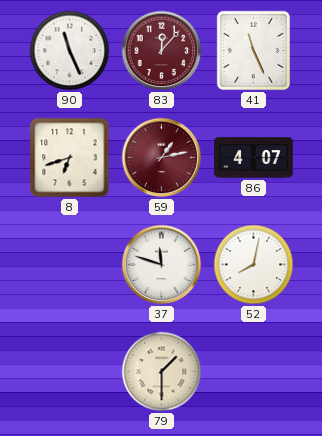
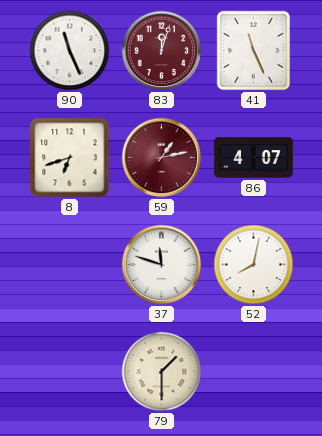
83: 12:07 -> 12:03 (162, 51)
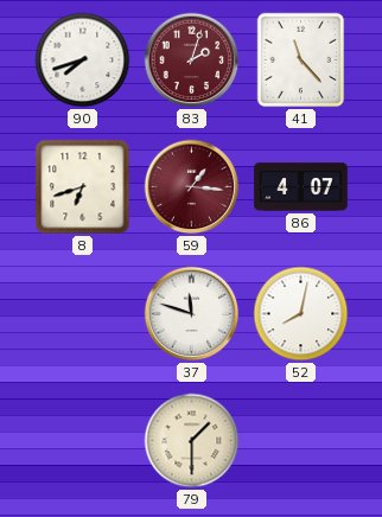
90: 11:26 -> 7:42 (83, 60)
83: 12:03 -> 2:03 (192, 60)
41: 11:26 -> 11:23 (301, 60)
59: 1:13 -> 1:16 (192, 187)
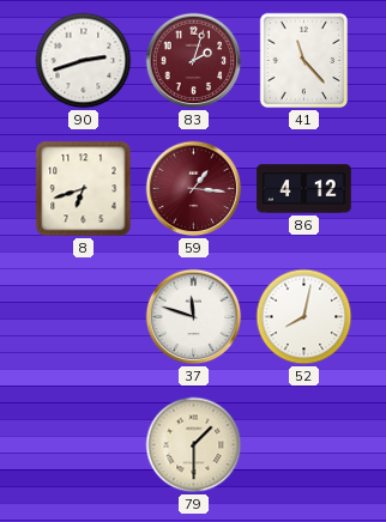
90: 7:42 -> 2:42 (84, 61)
86: 4:07 -> 4:12 (304, 189)
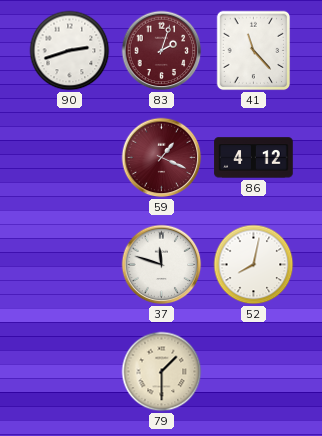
8: 6:42 -> none (84, 189)
59: 1:16 -> 1:19 (162, 158)
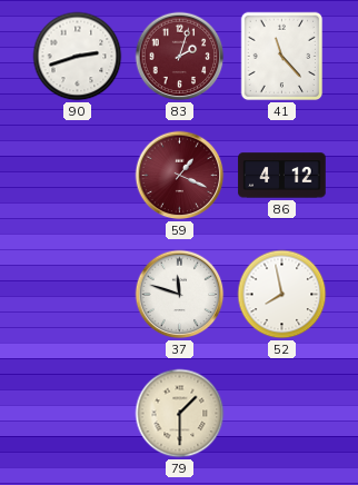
52: 8:02 -> 7:58 (282, 295)
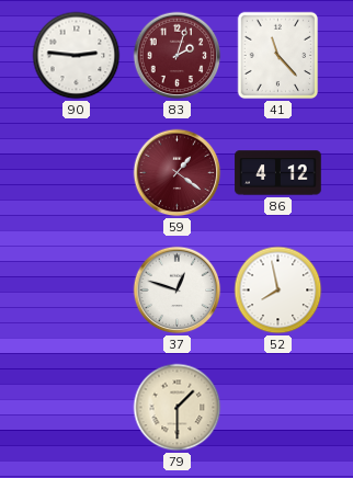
90: 2:42 -> 2:46 (77, 56)
59: 1:19 -> 1:21 (178, 173)
37: 11:48 -> 12:48 (178, 291)
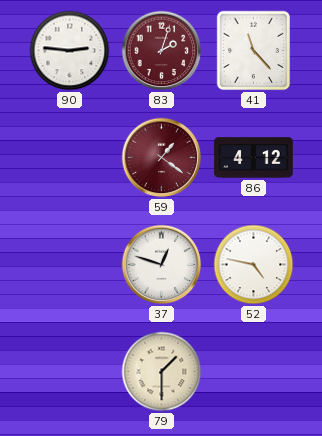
52: 7:58 -> 4:47 (254, 265)
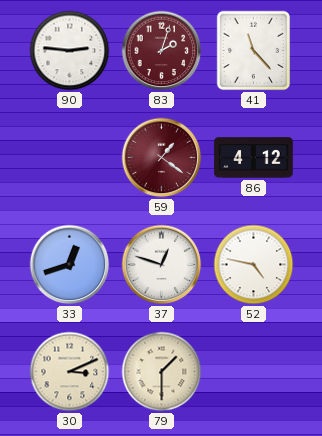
33: none -> 12:42 (70, 265)
30: none -> 3:11 (70, 372)
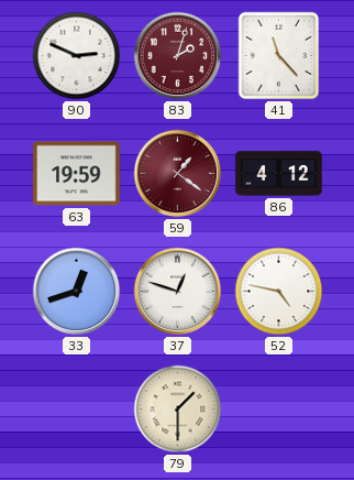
90: 2:46 -> 2:49 (77, 56)
63: none -> 19:59 (77, 174)
30: 3:11 -> none (70, 372)
